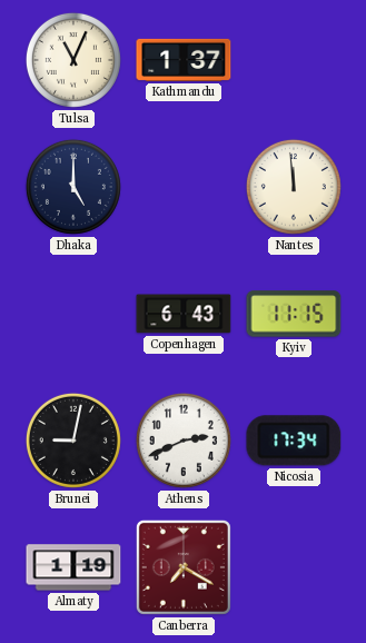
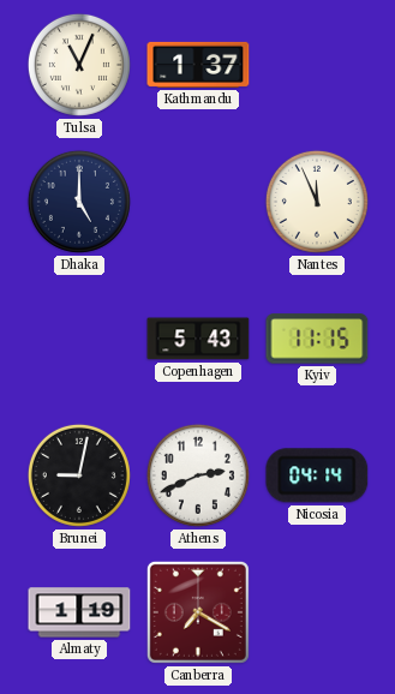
Nantes: 11:59 -> 11:56 (317, 202)
Copenhagen: 6:43 -> 5:43 (198, 339)
Nicosia: 17:34 -> 04:14 (317, 475)
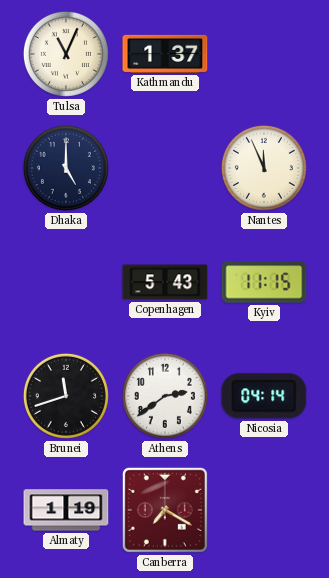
Brunei: 9:02 -> 11:42 (66, 396)
Athens: 2:41 -> 2:39 (165, 396)
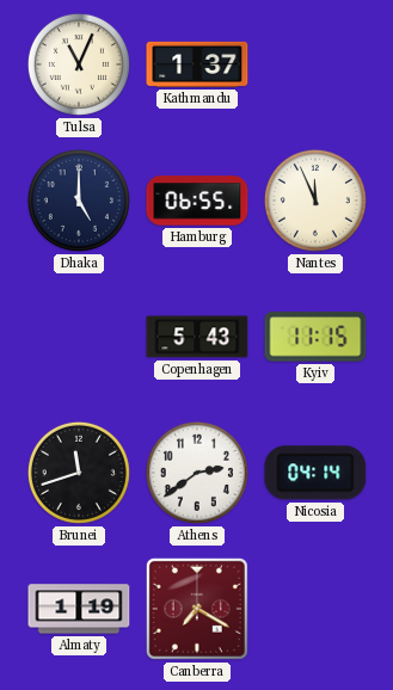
Hamburg: none -> 06:55 (197, 201)
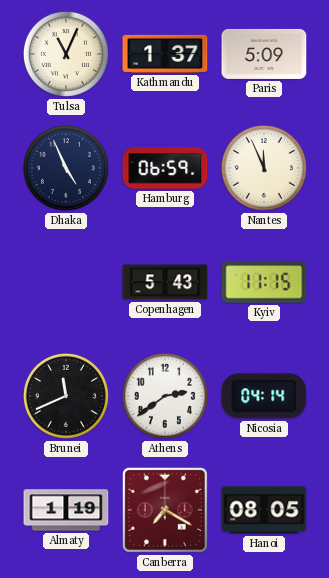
Paris: none -> 5:09 (264, 54)
Dhaka: 5:00 -> 4:56 (66, 168)
Hamburg: 06:55 -> 06:59 (165, 168)
Brunei: 11:42 -> 11:41 (66, 396)
Hanoi: none -> 08:05 (264, 510)
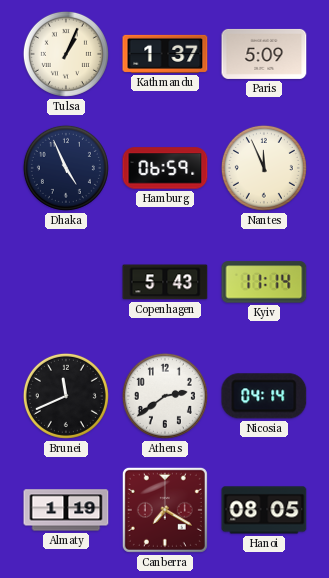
Tulsa: 11:04 -> 1:04 (66, 54)
Kyiv: 11:15 -> 11:14 (264, 282)
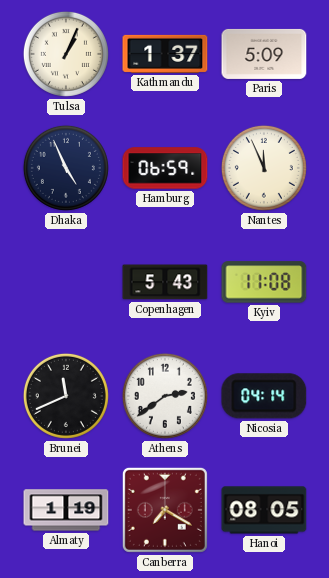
Kyiv: 11:14 -> 11:08 (264, 282)
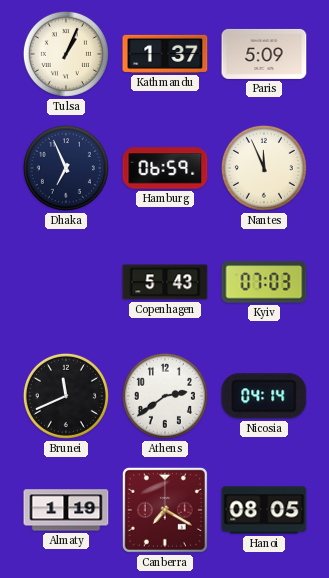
Dhaka: 4:56 -> 6:56 (66, 168)
Kyiv: 11:08 -> 07:03 (264, 282)
